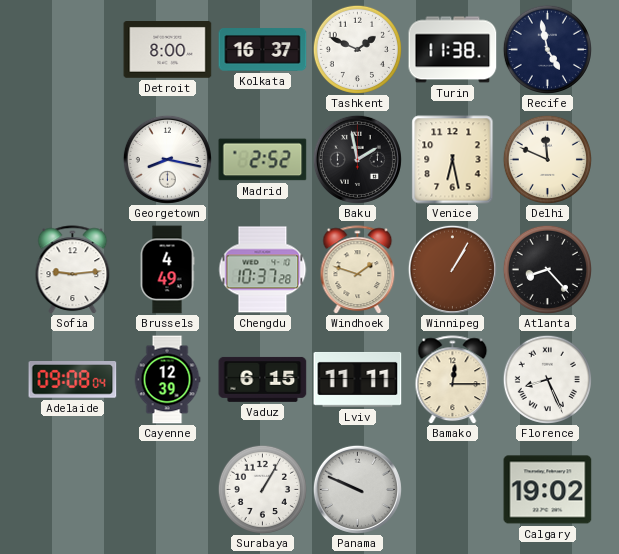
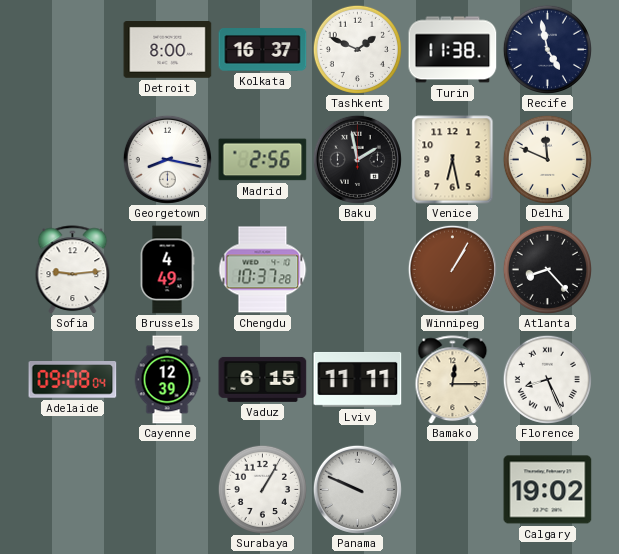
Madrid: 2:52 -> 2:56 (263, 160)
Windhoek: 1:48 -> none (358, 270)
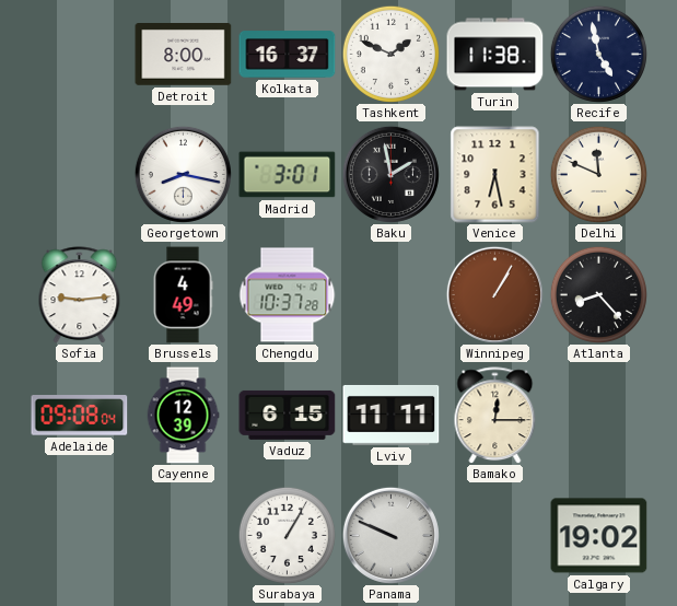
Madrid: 2:56 -> 3:01 (288, 175)
Florence: 8:26 -> none (547, 379)
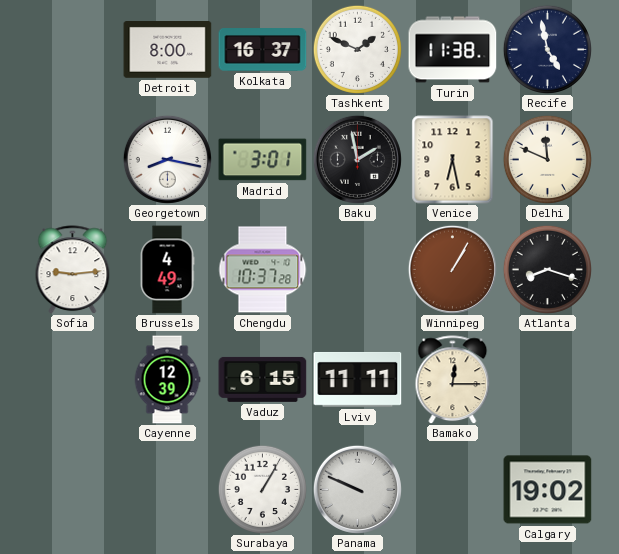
Atlanta: 8:23 -> 8:18 (547, 269)
Adelaide: 09:08 -> none (80, 416)
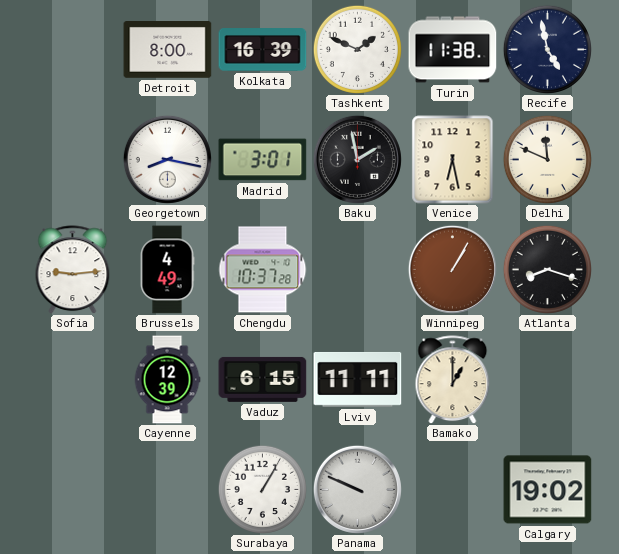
Kolkata: 16:37 -> 16:39 (263, 50)
Bamako: 12:15 -> 1:00 (453, 380)
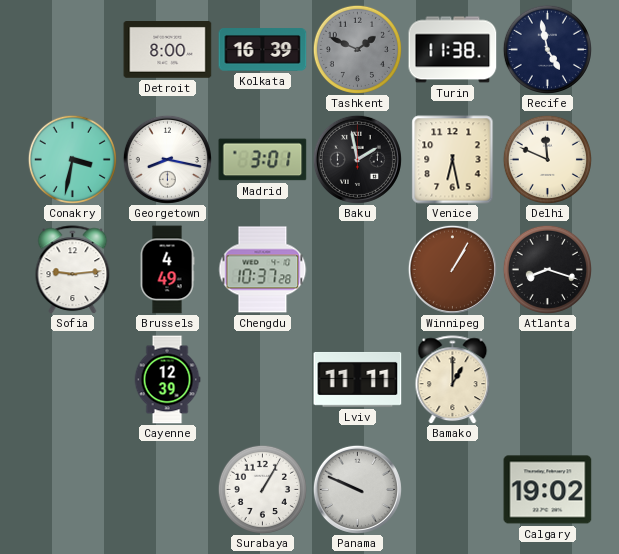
Tashkent dial: white -> grey (357, 49)
Conakry: none -> 3:32 (72, 159)
Vaduz: 6:15 -> none (263, 379)
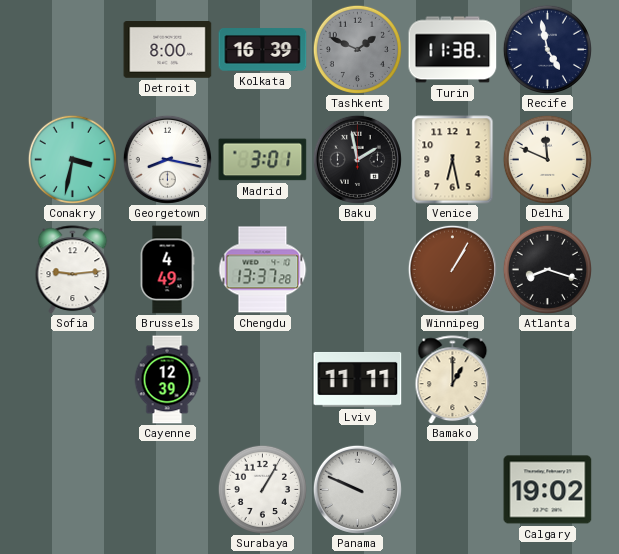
Chengdu: 10:37 -> 13:37 (263, 270)
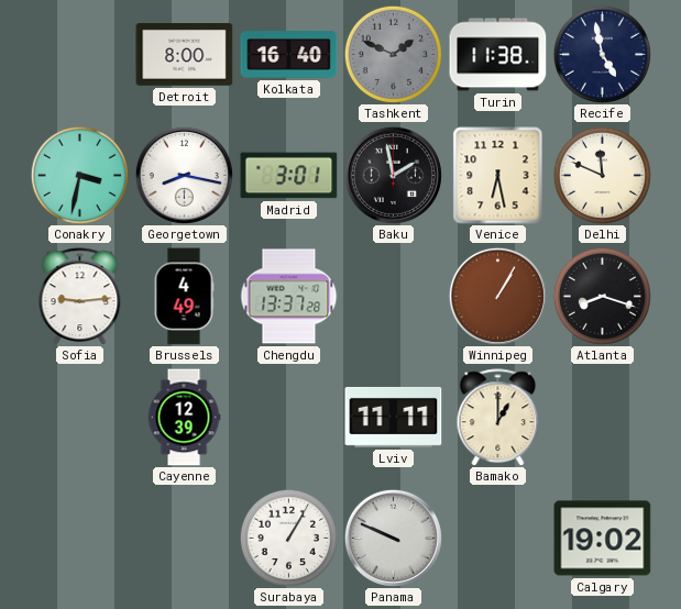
Kolkata: 16:39 -> 16:40 (289, 55)
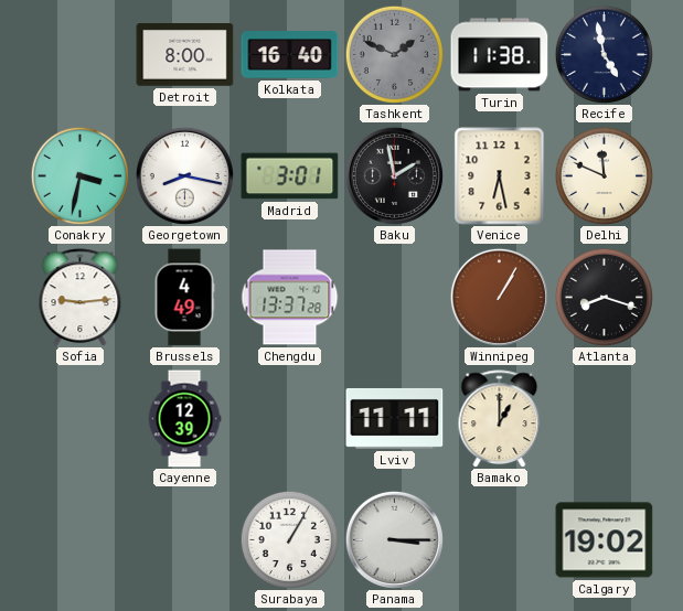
Panama: 9:49 -> 3:15 (394, 539)
